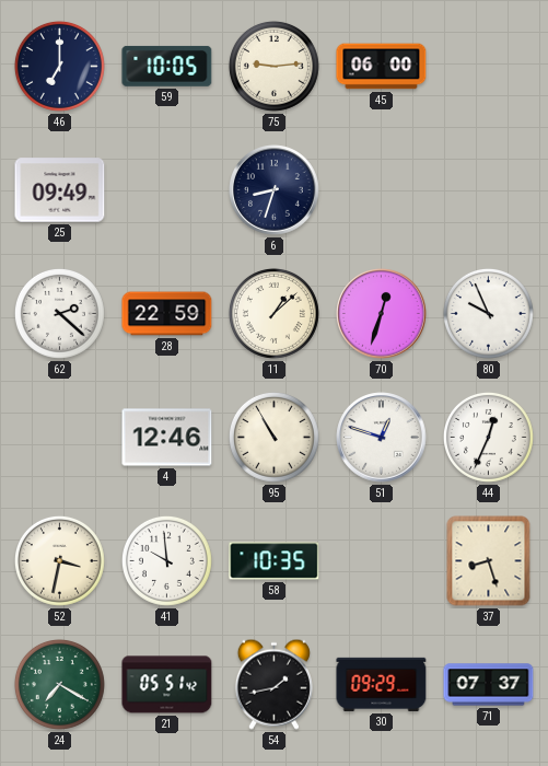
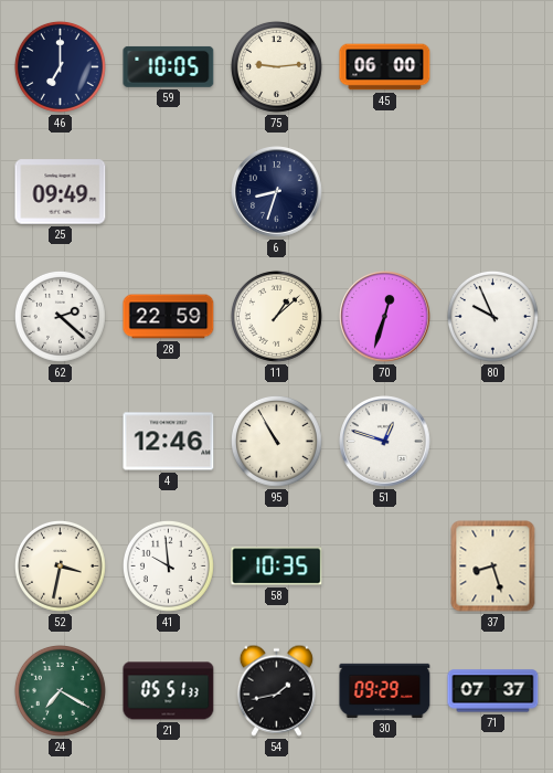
44: 12:34 -> none (488, 437)
21: 05:51:42 -> 05:51:33 (169, 691)
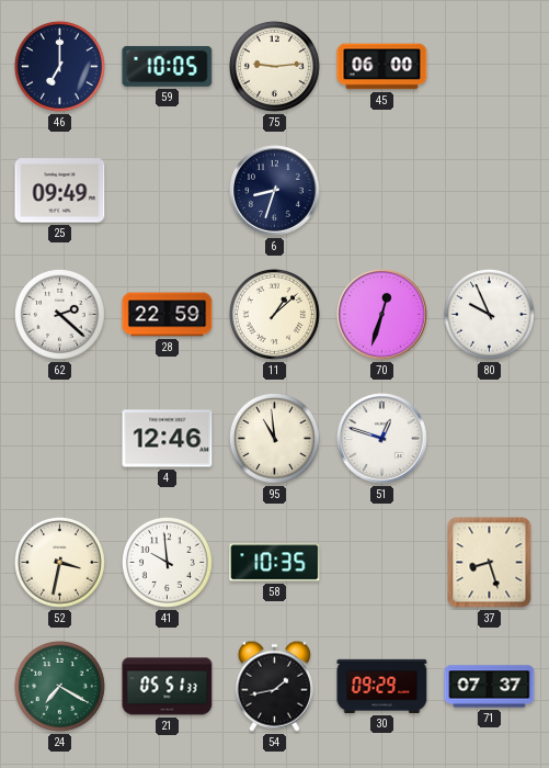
95: 10:55 -> 10:59 (274, 438)
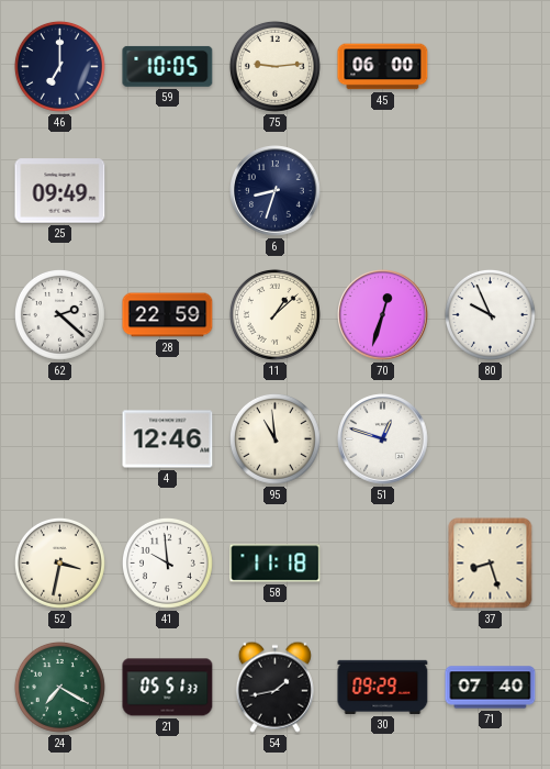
58: 10:35 -> 11:18 (276, 564)
71: 07:37 -> 07:40 (491, 688)
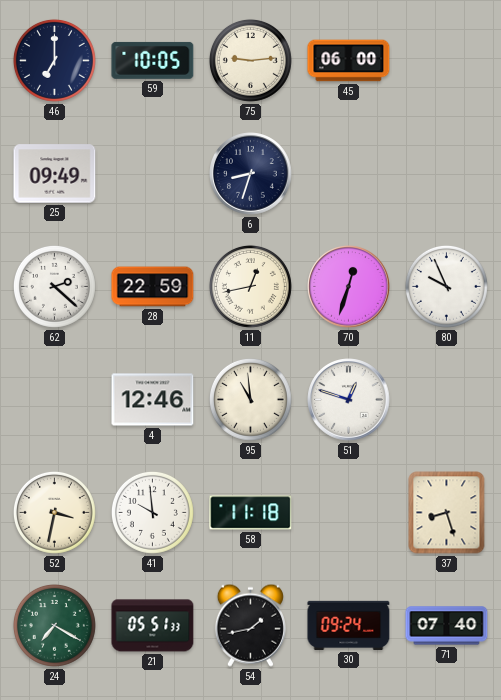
11: 1:08 -> 12:43 (250, 286)
30: 09:29 -> 09:24 (349, 625)
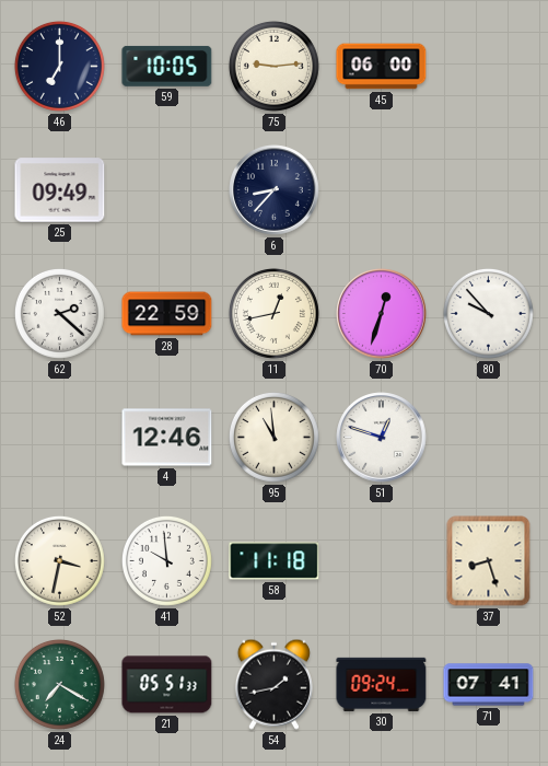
6: 8:33 -> 8:37 (275, 190)
80: 9:56 -> 9:53 (488, 313)
71: 07:40 -> 07:41 (489, 685)
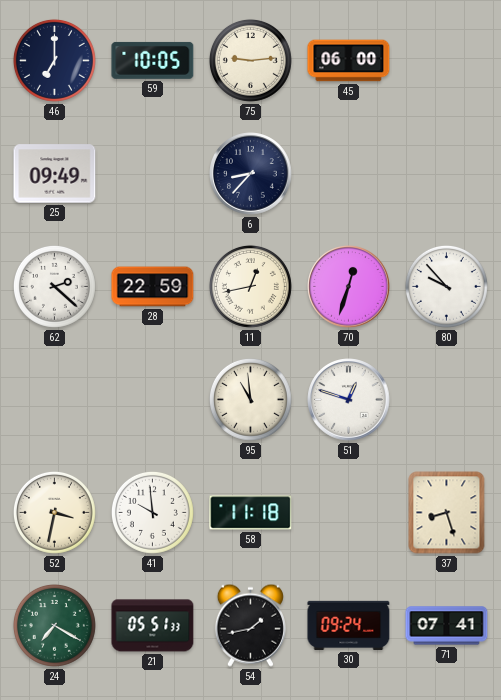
4: 12:46 -> none (167, 438)
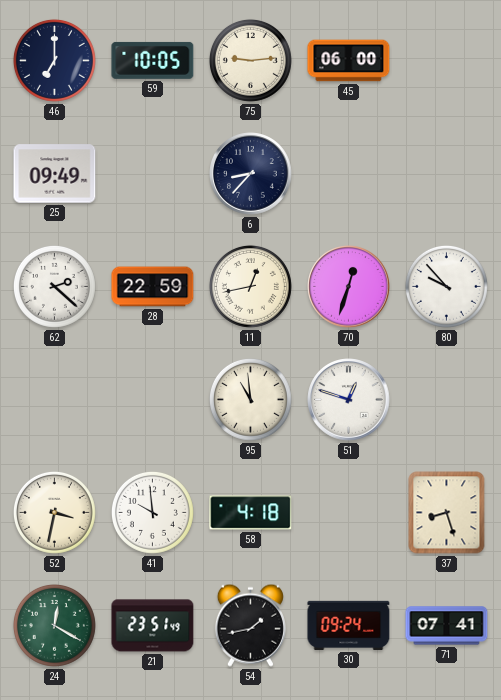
58: 11:18 -> 4:18 (251, 513)
24: 7:20 -> 12:20 (54, 625)
21: 05:51 -> 23:51 (153, 626)
